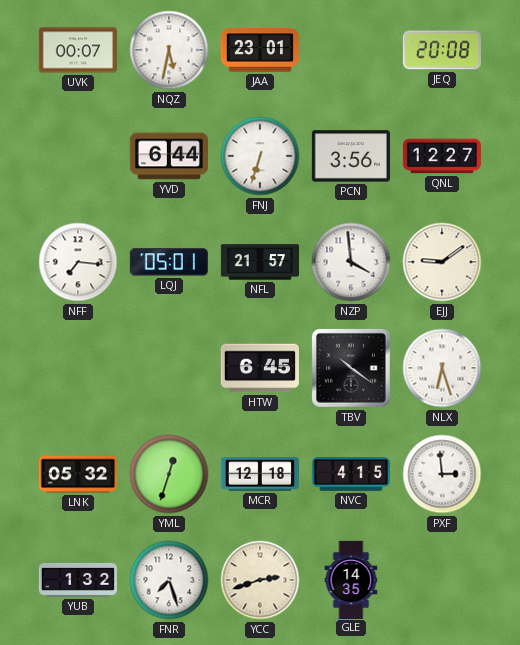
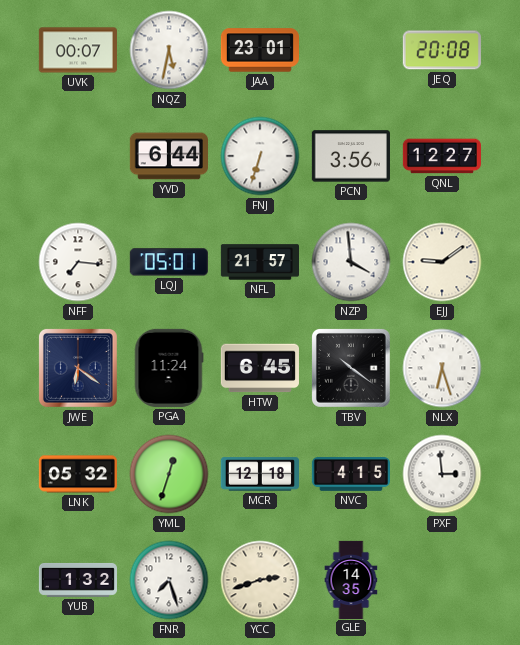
JWE: none -> 6:21 (78, 368)
PGA: none -> 11:24 (169, 368)
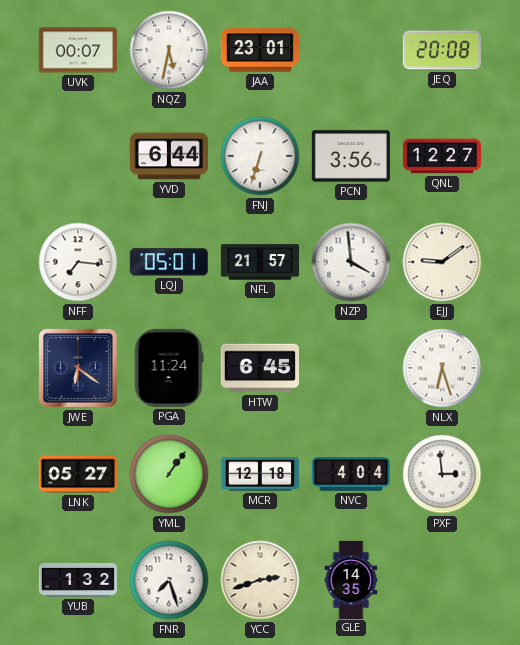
TBV: 10:21 -> none (351, 368)
LNK: 05:32 -> 05:27 (78, 474)
YML: 12:33 -> 1:06 (169, 474)
NVC: 4:15 -> 4:04 (350, 474)
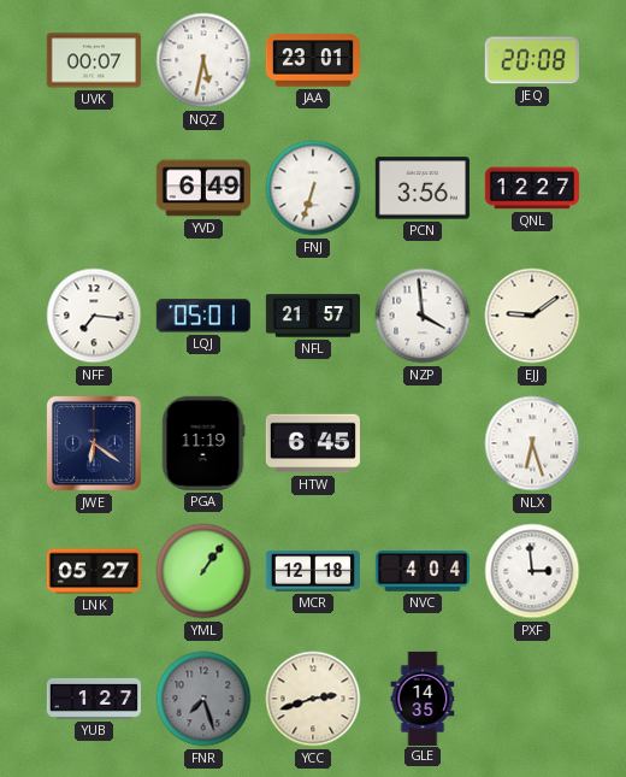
YVD: 6:44 -> 6:49 (203, 188)
PGA: 11:24 -> 11:19 (203, 443)
YUB: 1:32 -> 1:27 (93, 699)
FNR dial: white -> grey (203, 699)
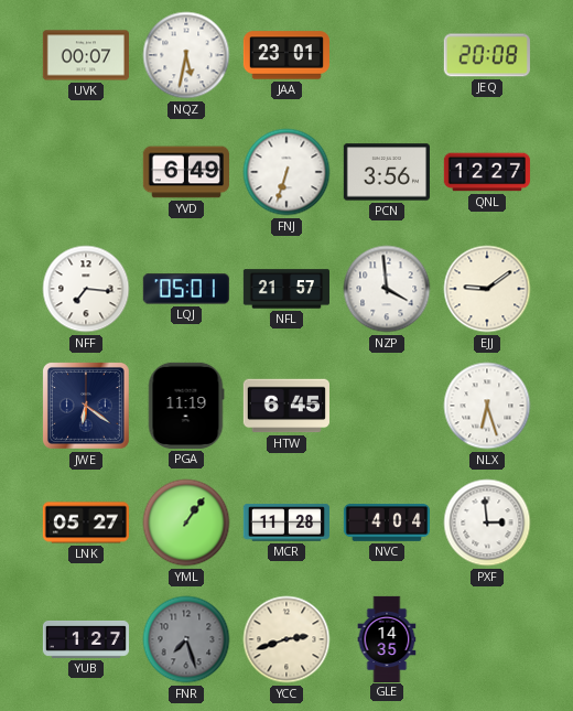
MCR: 12:18 -> 11:28 (286, 523)
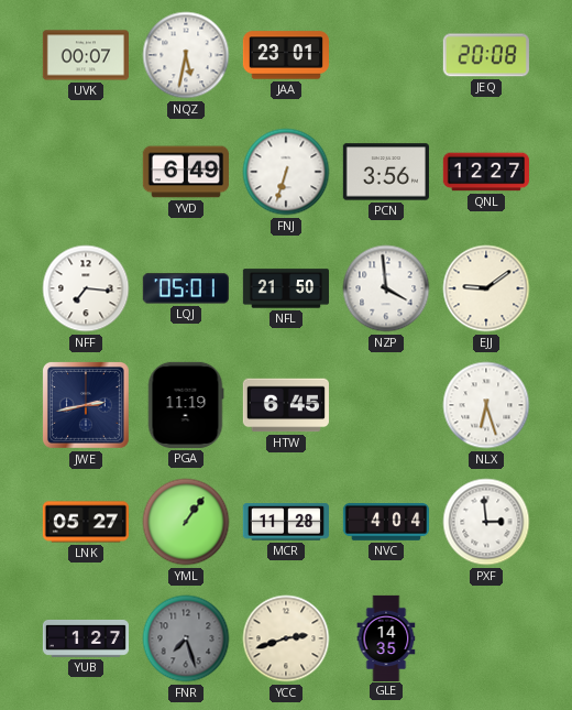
NFL: 21:57 -> 21:50 (285, 288)
JWE: 6:21 -> 2:43 (86, 405)
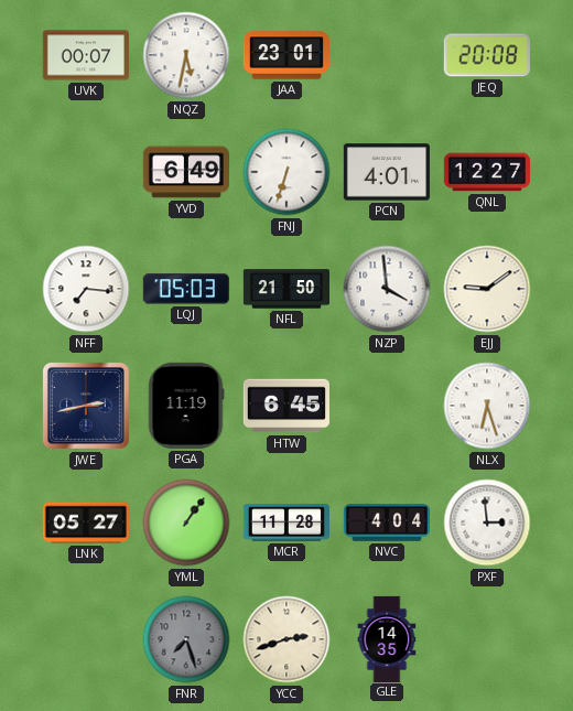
PCN: 3:56 -> 4:01 (387, 172)
LQJ: 05:01 -> 05:03 (186, 289)
YUB: 1:27 -> none (85, 638)
